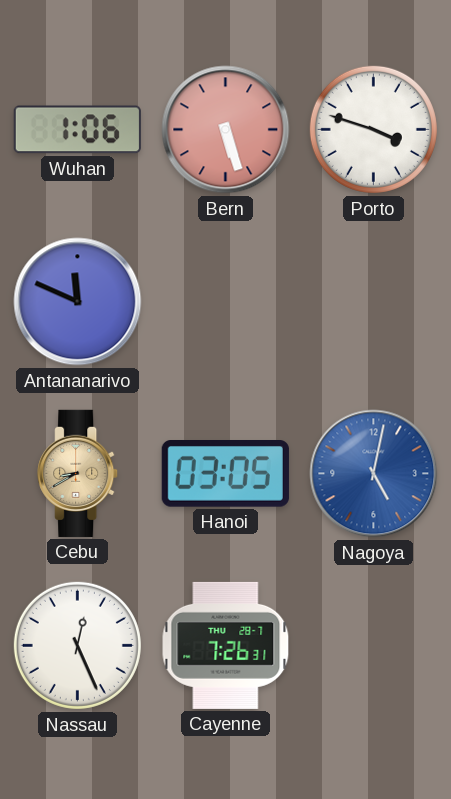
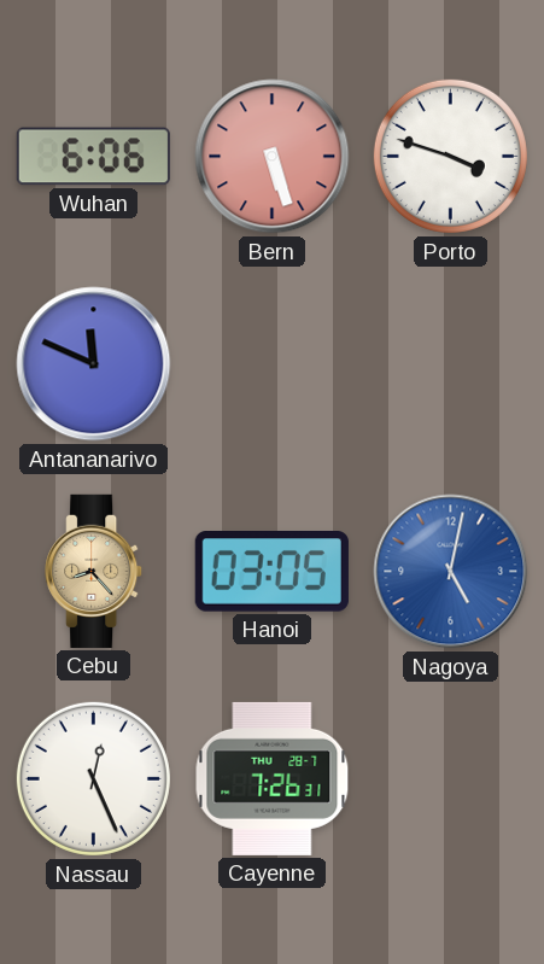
Wuhan: 1:06 -> 6:06 (93, 157)
Cebu: 8:40 -> 8:23 (94, 571)
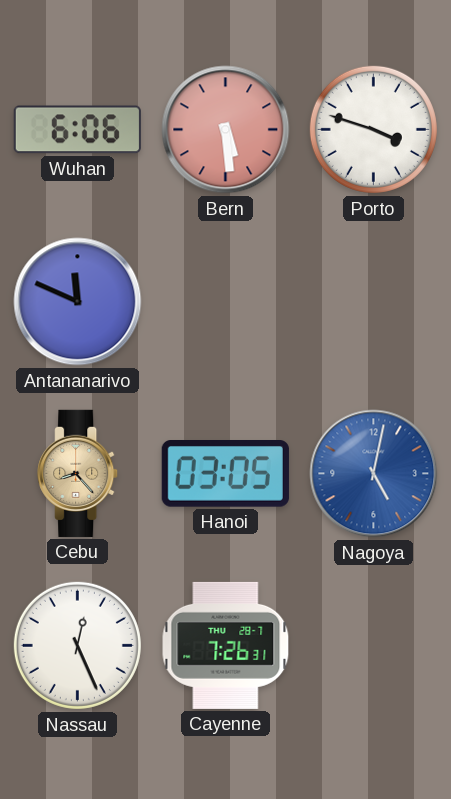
Bern: 5:27 -> 5:29 (226, 130)
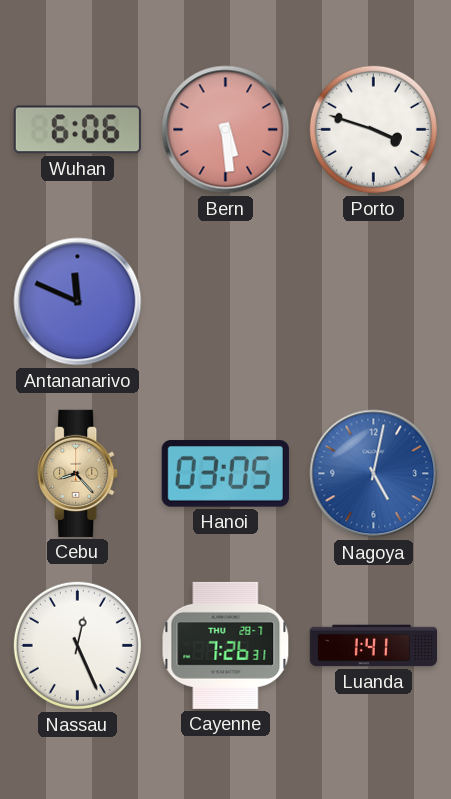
Luanda: none -> 1:41 (373, 646)
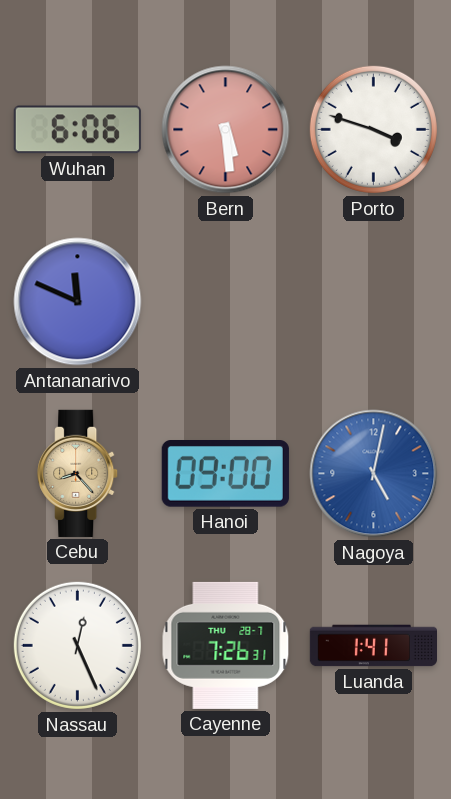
Hanoi: 03:05 -> 09:00 (225, 474)
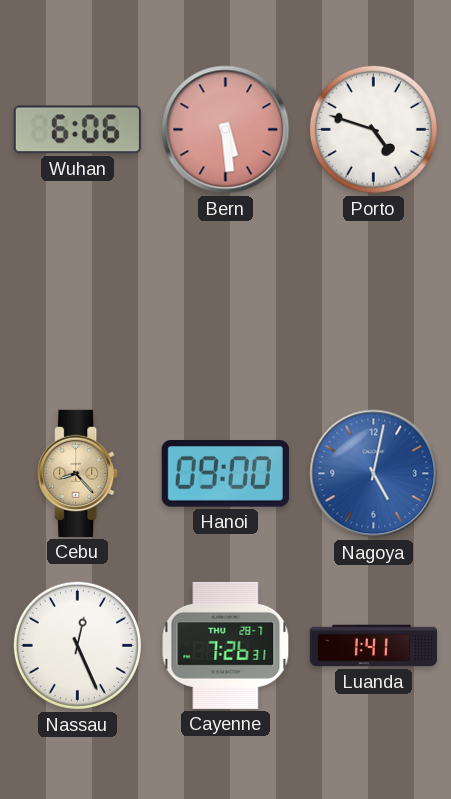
Porto: 3:48 -> 4:48 (373, 129)
Antananarivo: 11:49 -> none (78, 302)
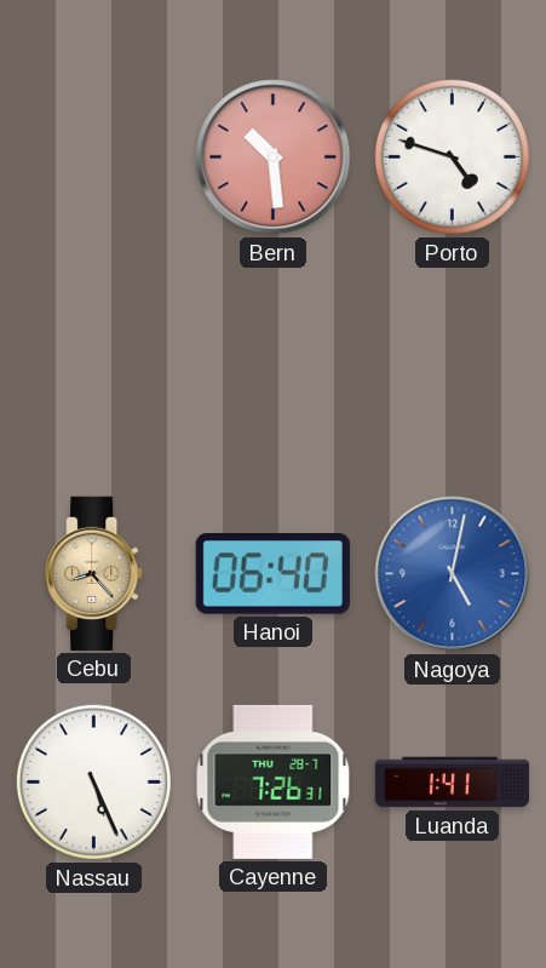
Wuhan: 6:06 -> none (77, 130)
Bern: 5:29 -> 10:29 (274, 157)
Hanoi: 09:00 -> 06:40 (272, 574)
Nassau: 12:26 -> 5:26 (93, 781)
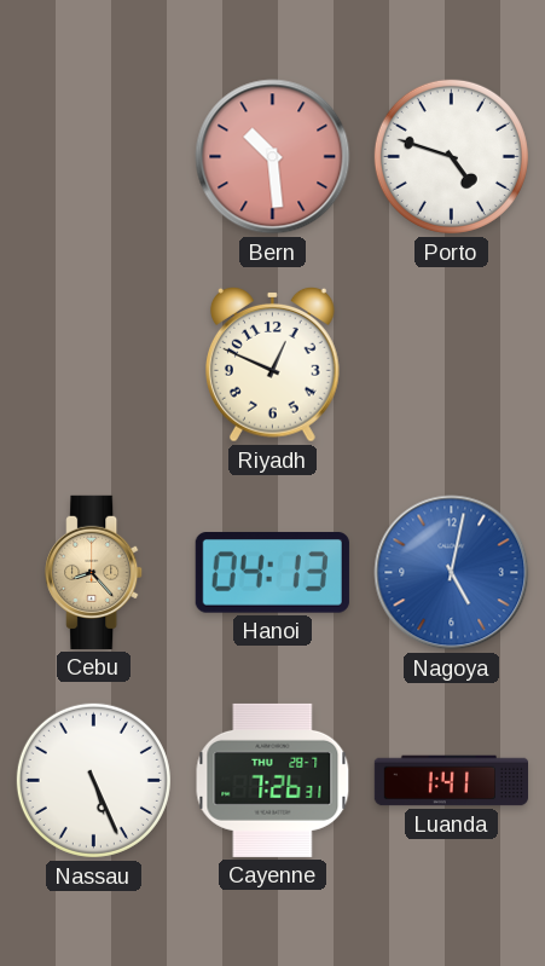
Riyadh: none -> 12:49 (273, 364)
Hanoi: 06:40 -> 04:13 (272, 573)
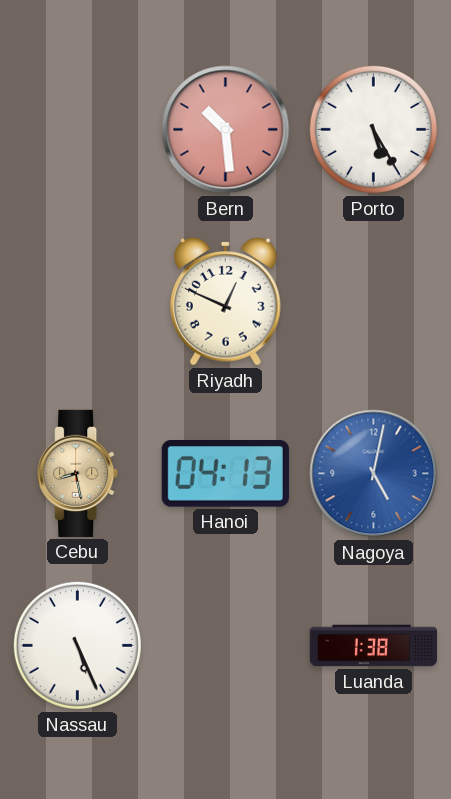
Porto: 4:48 -> 5:25 (373, 129)
Cebu: 8:23 -> 8:28 (78, 473)
Cayenne: 7:26 -> none (273, 780)
Luanda: 1:41 -> 1:38 (373, 646)
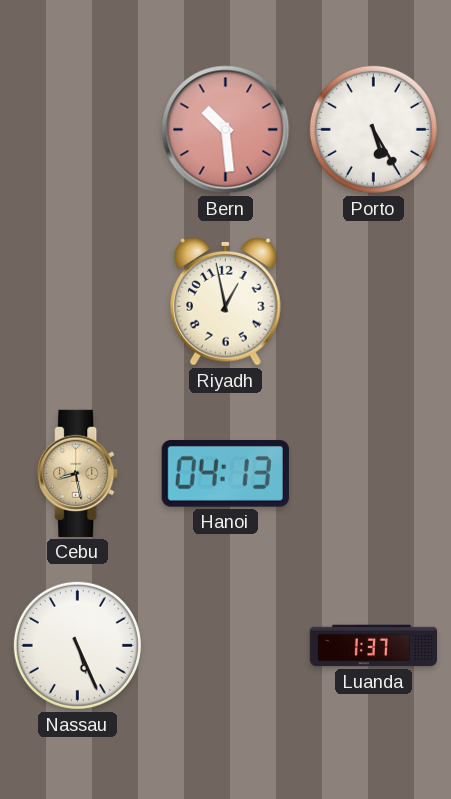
Riyadh: 12:49 -> 12:58 (226, 301)
Nagoya: 5:02 -> none (374, 474)
Luanda: 1:38 -> 1:37 (373, 646)
